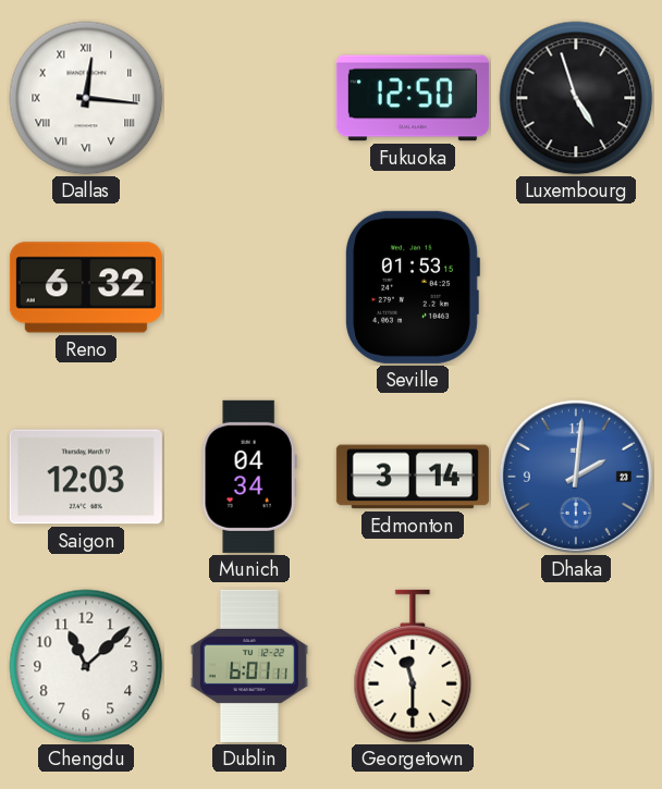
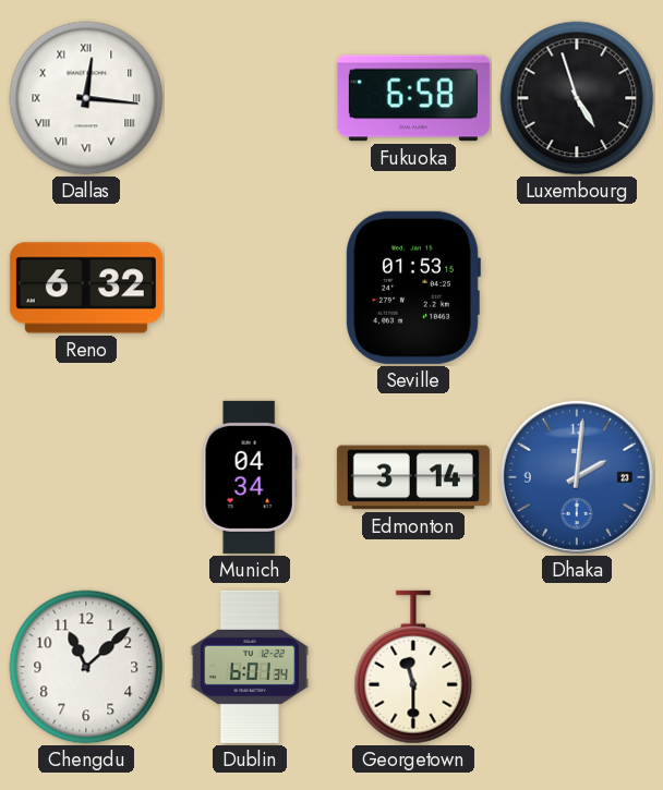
Fukuoka: 12:50 -> 6:58 (413, 98)
Saigon: 12:03 -> none (86, 477)
Dublin: 6:01:11 -> 6:01:34 (250, 667)
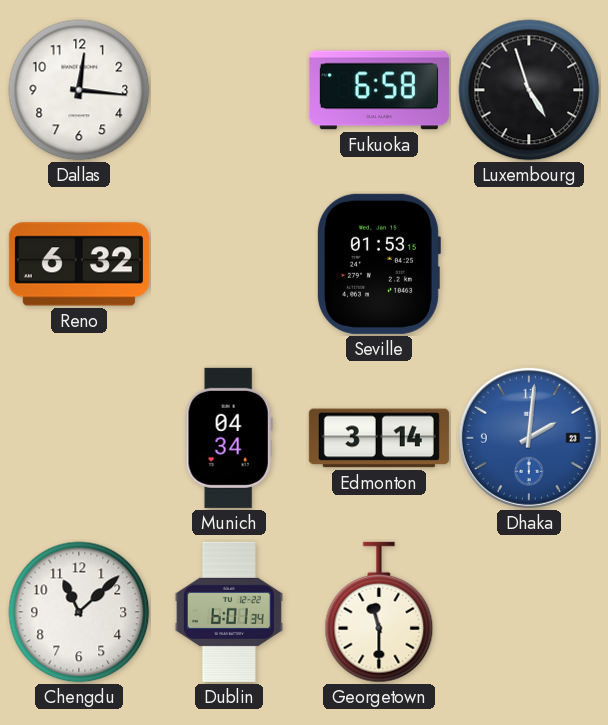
Dallas numerals: Roman -> Arabic (79, 90)
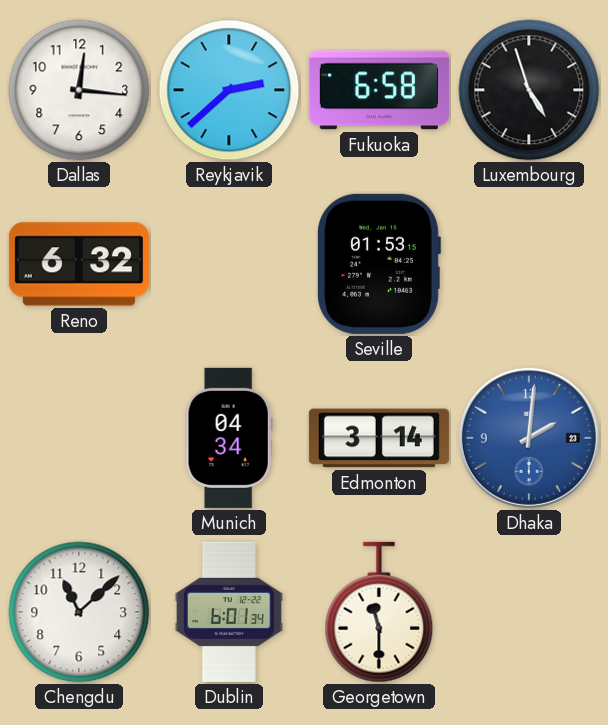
Reykjavik: none -> 2:38 (229, 90)
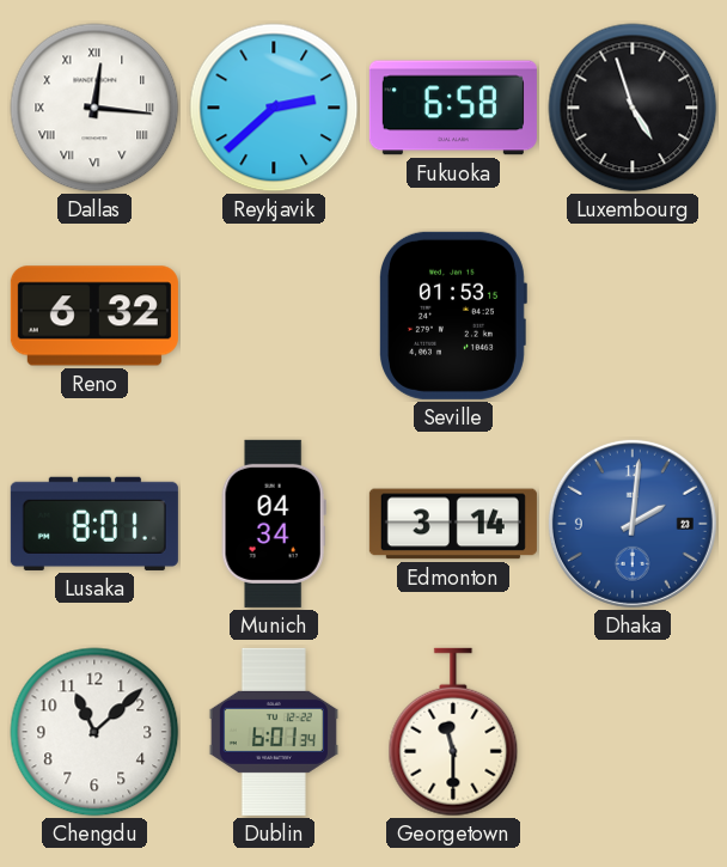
Dallas numerals: Arabic -> Roman (94, 108)
Lusaka: none -> 8:01 (94, 524)
